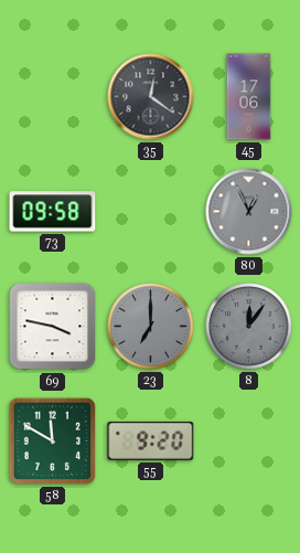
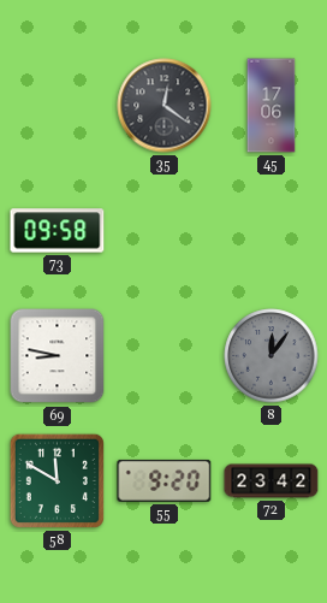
80: 12:56 -> none (249, 212)
69: 3:47 -> 8:47 (58, 356)
23: 7:00 -> none (151, 327)
72: none -> 23:42 (272, 481)
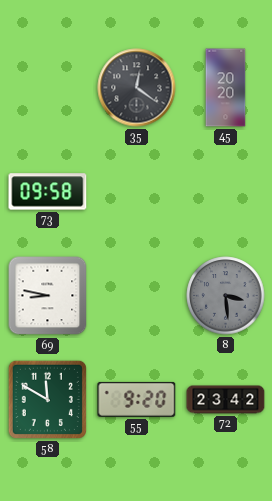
45: 17:06 -> 20:20 (226, 88)
8: 12:06 -> 3:29 (226, 296)
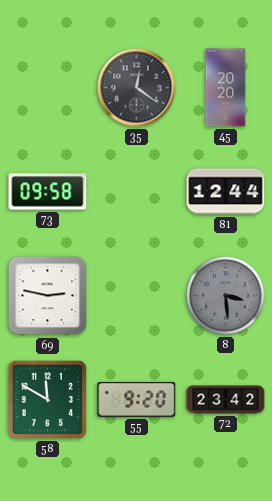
81: none -> 12:44 (226, 192)
69: 8:47 -> 2:47 (48, 296)
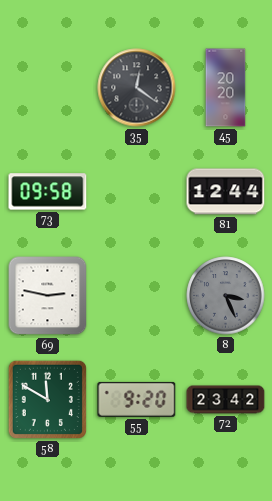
8: 3:29 -> 3:26 (226, 296)
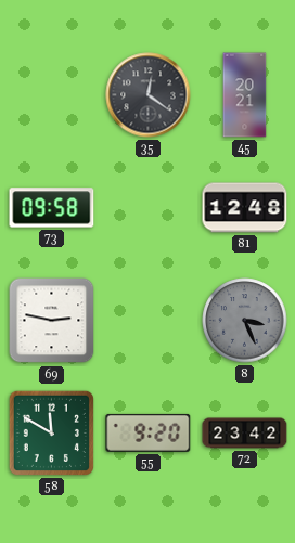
45: 20:20 -> 20:21 (245, 95)
81: 12:44 -> 12:48 (245, 208)
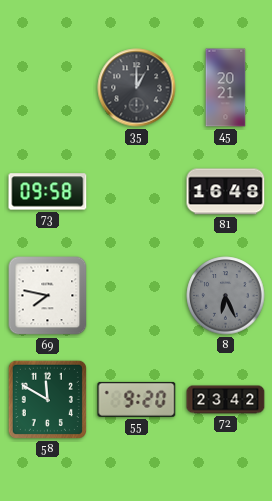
35: 12:21 -> 1:00 (137, 88)
81: 12:48 -> 16:48 (226, 192)
69: 2:47 -> 7:47 (48, 296)
8: 3:26 -> 6:26 (226, 296)
